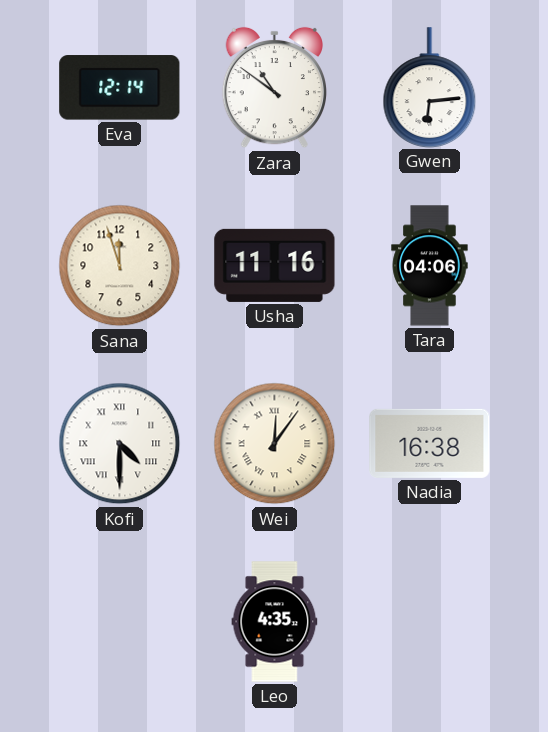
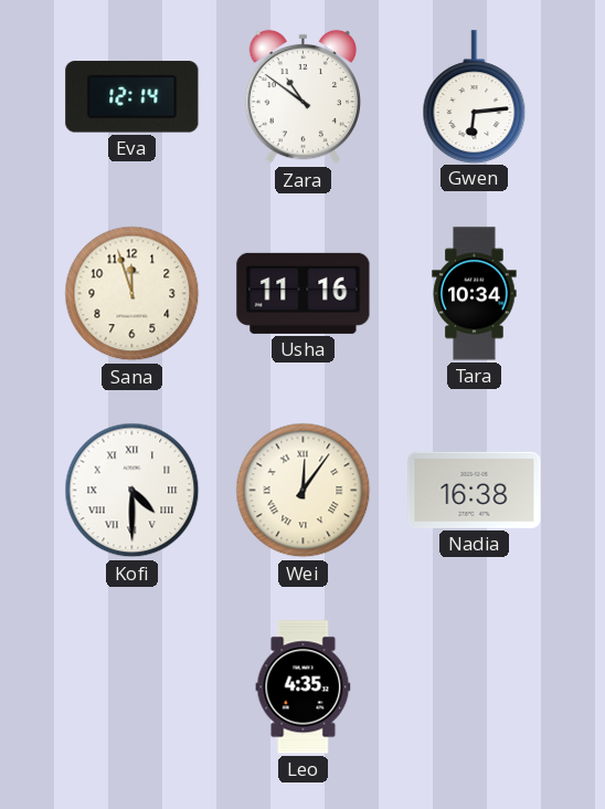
Tara: 04:06 -> 10:34 (475, 294)
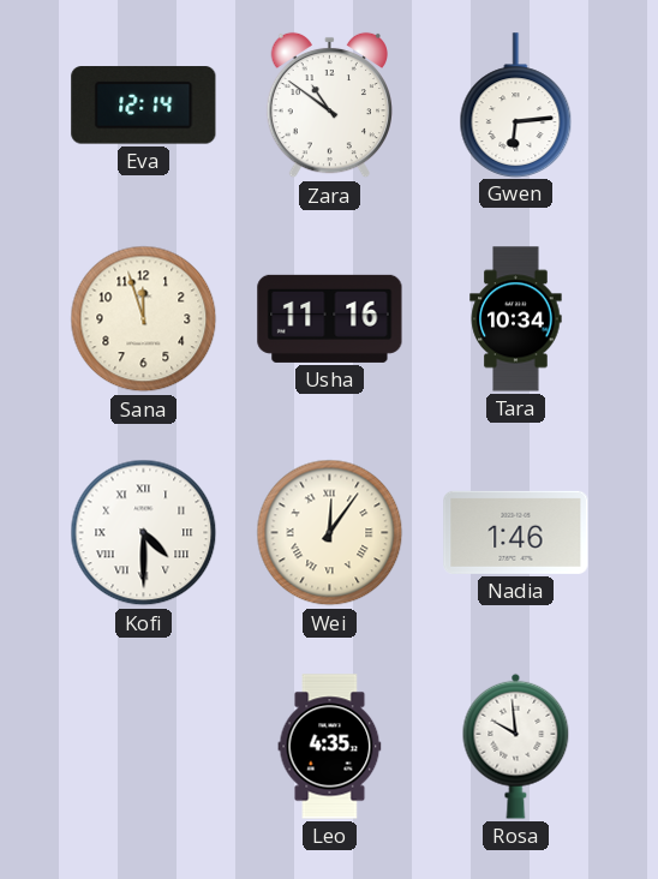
Nadia: 16:38 -> 1:46 (516, 532)
Rosa: none -> 9:59 (516, 746)
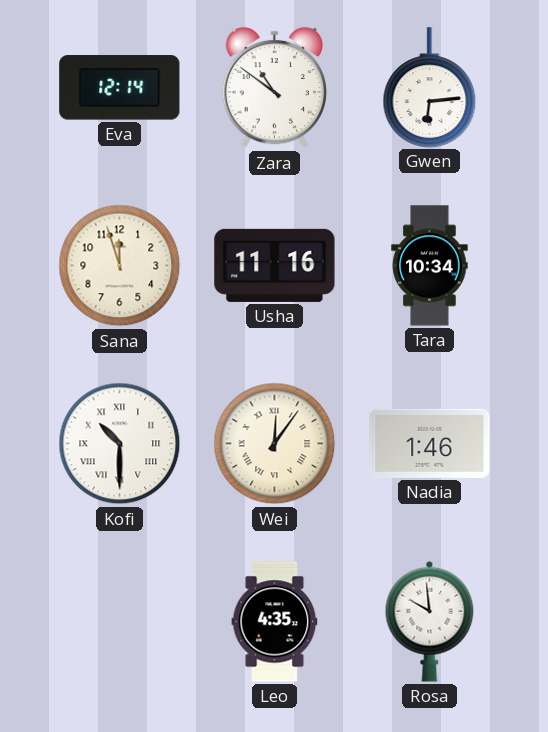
Kofi: 4:30 -> 10:30 (120, 444)
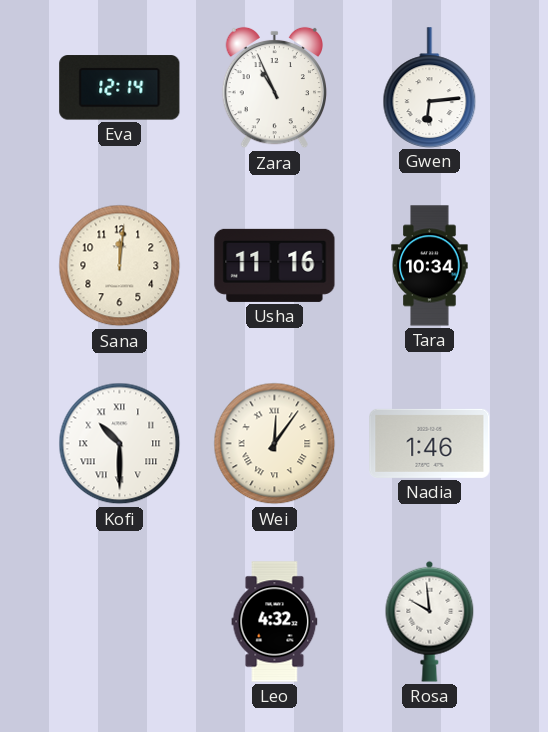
Zara: 10:51 -> 10:56 (274, 88)
Sana: 11:57 -> 12:01 (120, 266)
Leo: 4:35 -> 4:32 (275, 622)
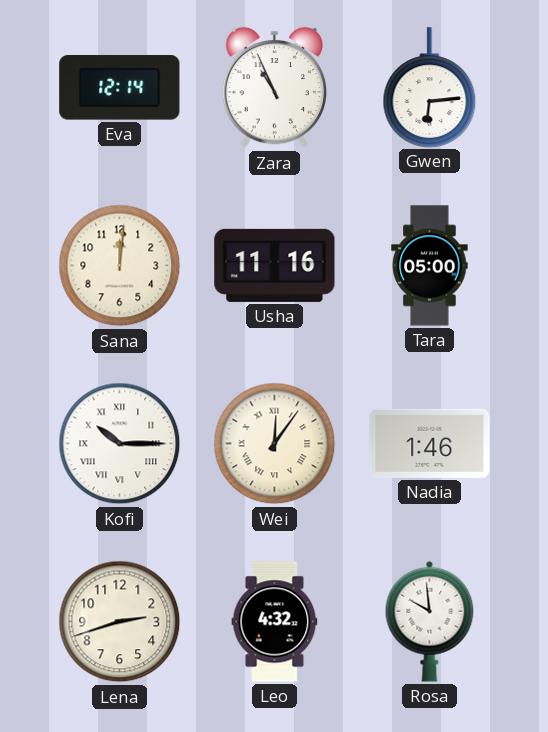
Tara: 10:34 -> 05:00 (430, 266)
Kofi: 10:30 -> 10:15 (120, 444)
Lena: none -> 2:42 (120, 622)
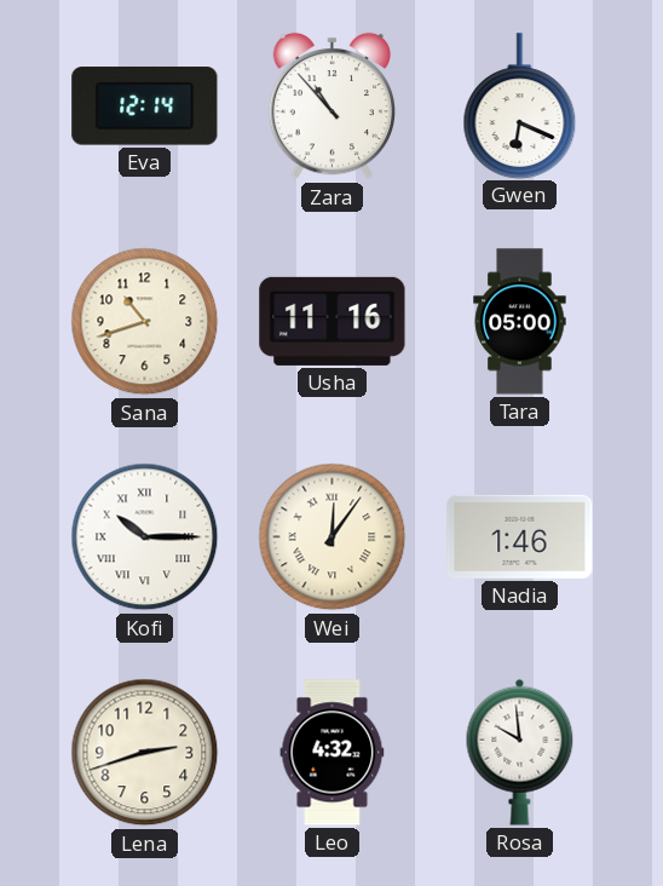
Zara: 10:56 -> 10:53 (331, 107)
Gwen: 6:14 -> 6:19 (520, 105)
Sana: 12:01 -> 10:42 (145, 322)
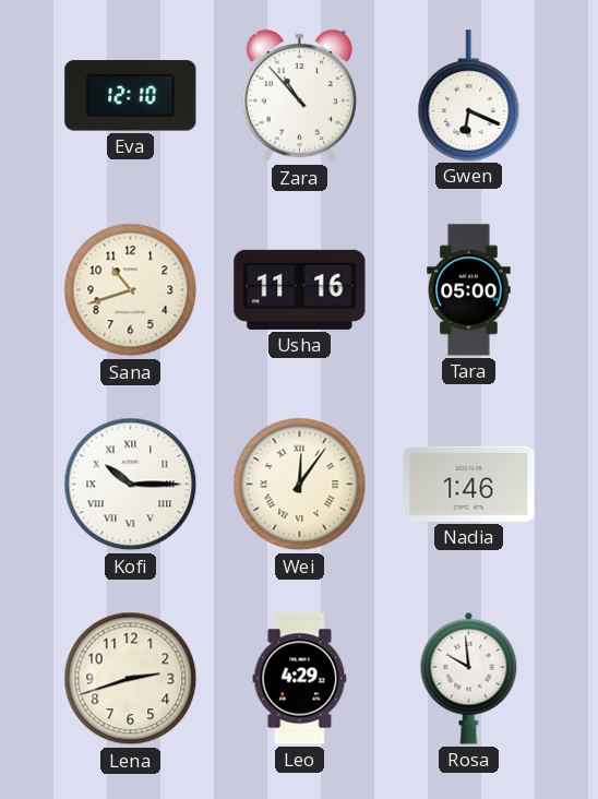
Eva: 12:14 -> 12:10 (131, 96)
Leo: 4:32 -> 4:29 (300, 679)
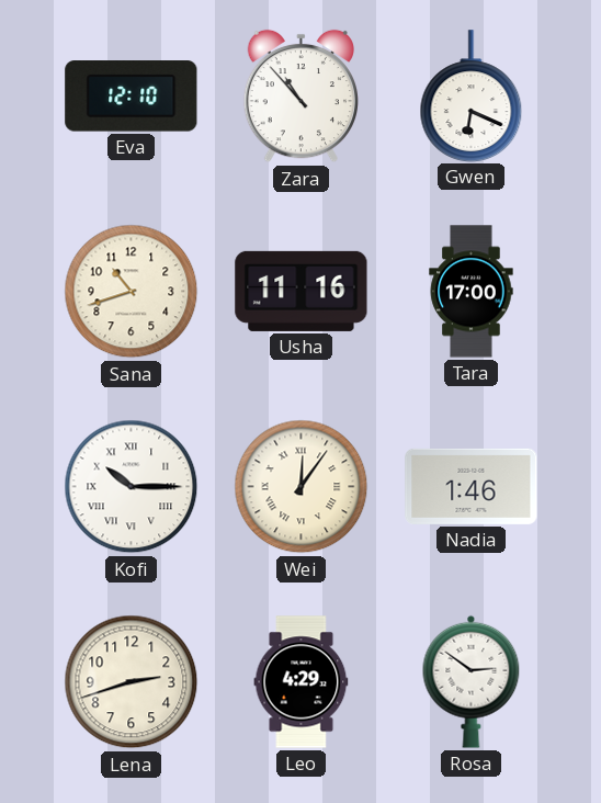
Tara: 05:00 -> 17:00 (472, 292)
Rosa: 9:59 -> 2:51 (472, 681)
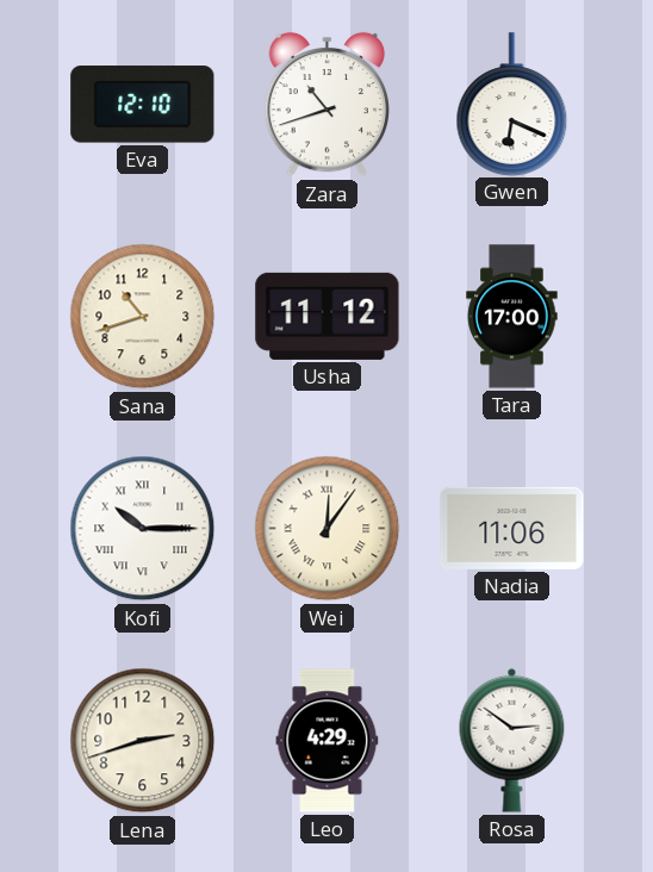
Zara: 10:53 -> 10:42 (326, 105)
Usha: 11:16 -> 11:12 (328, 316)
Nadia: 1:46 -> 11:06 (512, 528)
